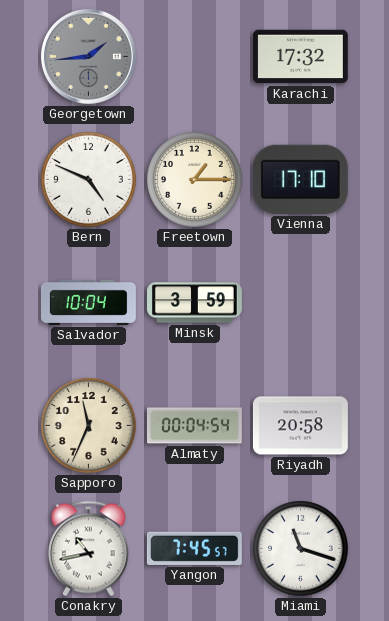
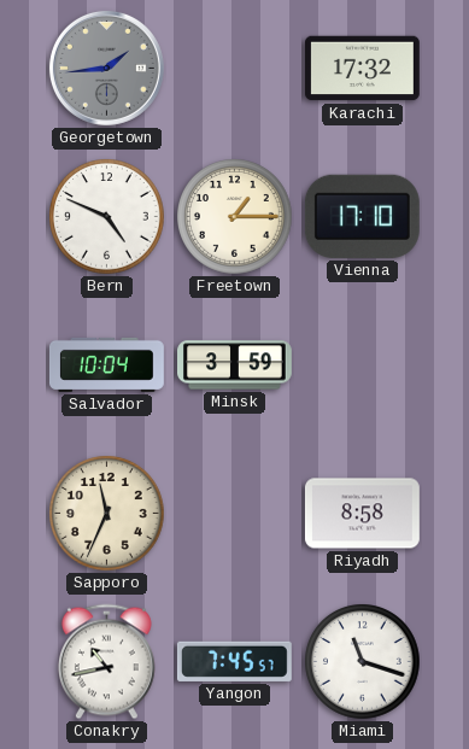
Almaty: 00:04 -> none (195, 426)
Riyadh: 20:58 -> 8:58 (362, 514)
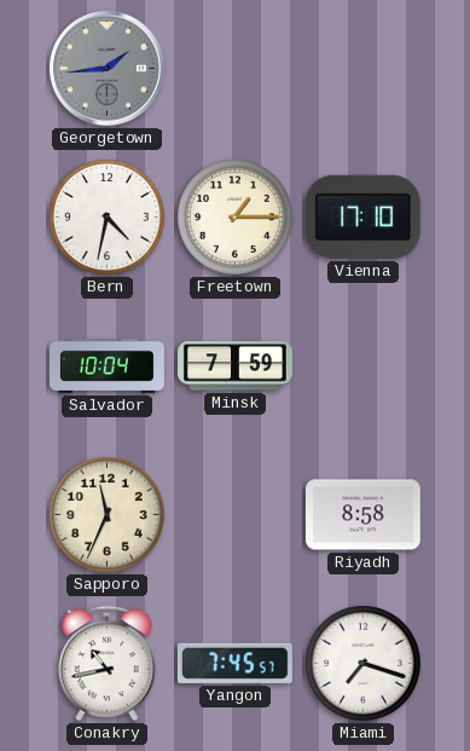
Karachi: 17:32 -> none (362, 69)
Bern: 4:49 -> 4:32 (108, 218)
Minsk: 3:59 -> 7:59 (236, 366)
Miami: 11:18 -> 7:18 (364, 664)
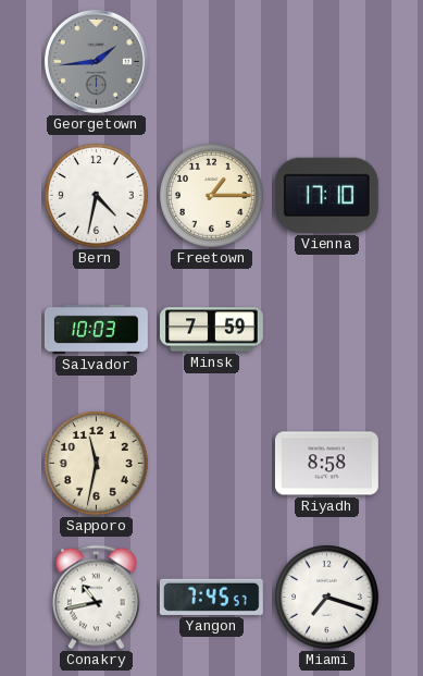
Salvador: 10:04 -> 10:03 (96, 329)
Sapporo: 11:34 -> 11:32 (97, 464)
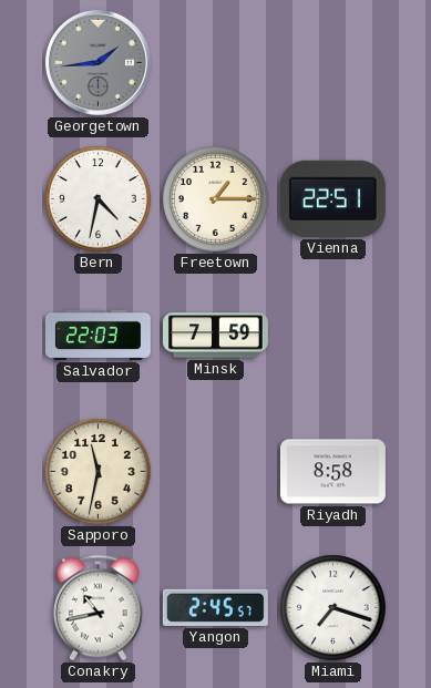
Vienna: 17:10 -> 22:51 (332, 198)
Salvador: 10:03 -> 22:03 (98, 335)
Yangon: 7:45 -> 2:45 (215, 607)
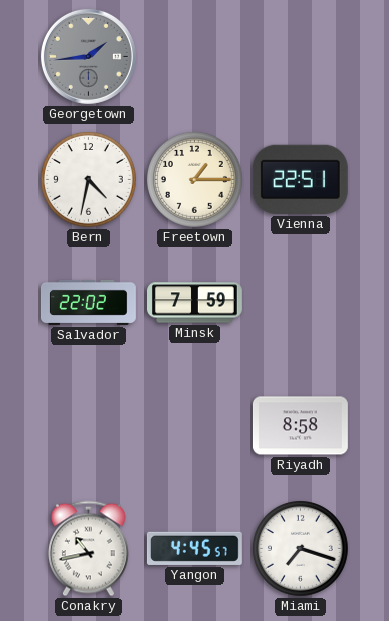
Salvador: 22:03 -> 22:02 (88, 302)
Sapporo: 11:32 -> none (99, 472)
Yangon: 2:45 -> 4:45 (194, 548)
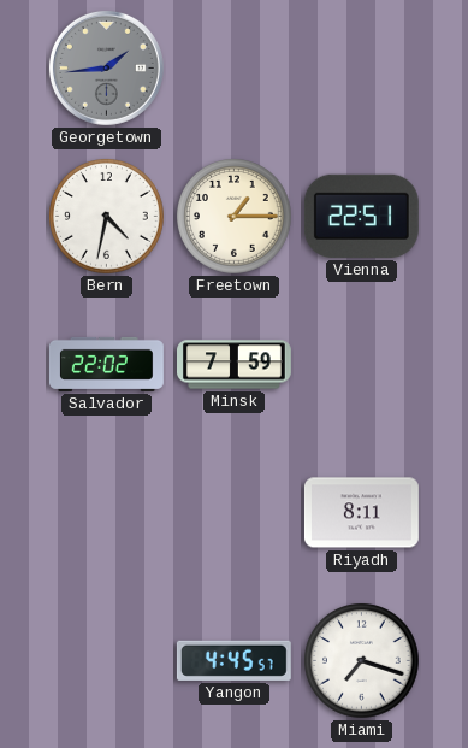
Riyadh: 8:58 -> 8:11 (361, 513)
Conakry: 10:43 -> none (88, 549)
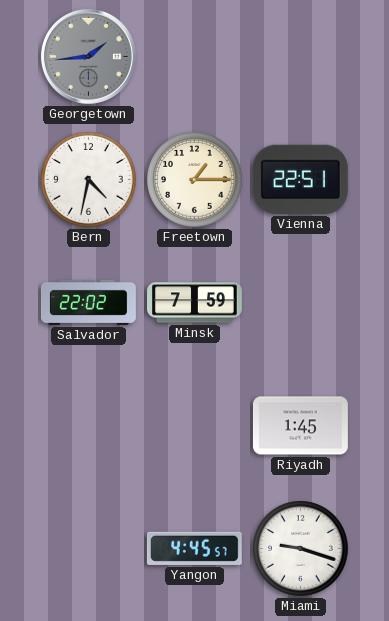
Riyadh: 8:11 -> 1:45 (300, 426)
Miami: 7:18 -> 9:18 (301, 549)
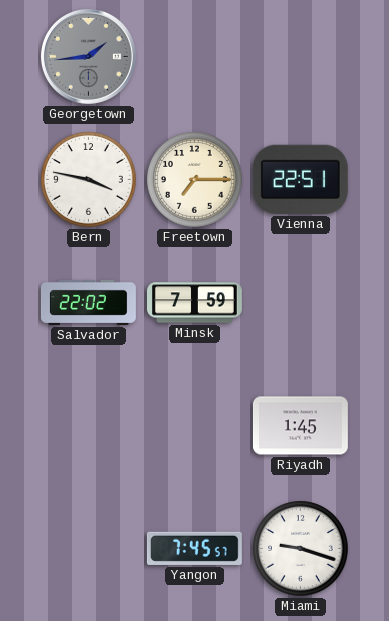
Bern: 4:32 -> 3:47 (89, 180)
Freetown: 1:15 -> 7:15 (195, 180)
Yangon: 4:45 -> 7:45 (194, 548)
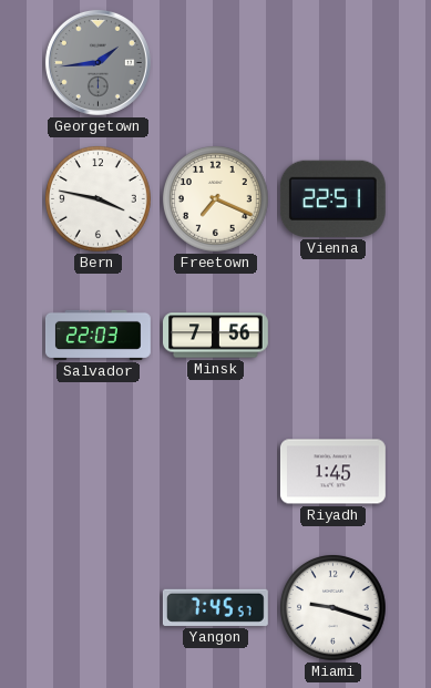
Freetown: 7:15 -> 7:19 (216, 199)
Salvador: 22:02 -> 22:03 (98, 335)
Minsk: 7:59 -> 7:56 (216, 336)
